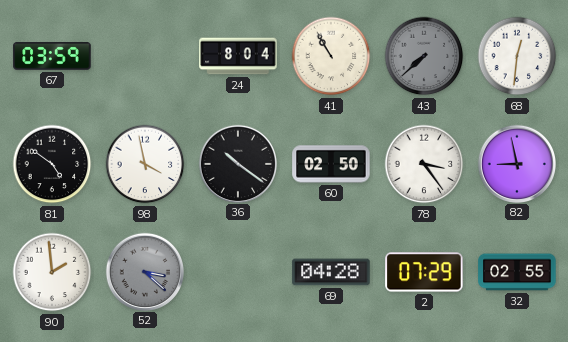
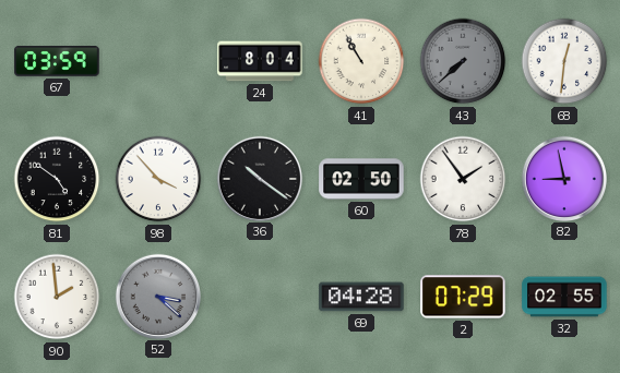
98: 3:58 -> 3:53 (158, 179)
78: 3:24 -> 1:54 (463, 179)
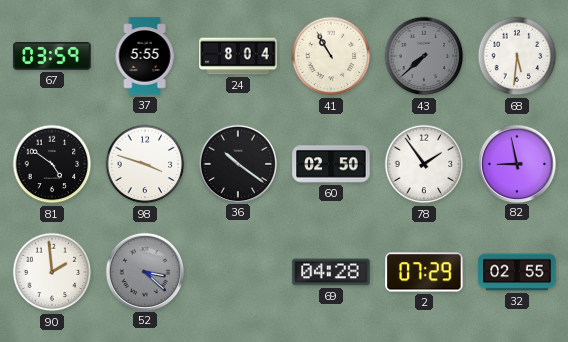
37: none -> 5:55 (145, 56)
68: 12:31 -> 5:31 (517, 56)
98: 3:53 -> 3:48 (145, 164)
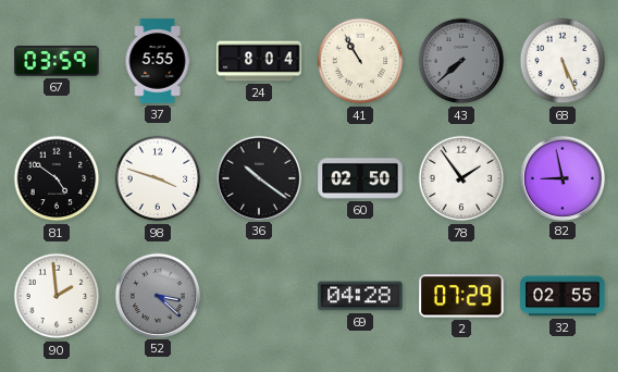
68: 5:31 -> 5:26 (563, 61)
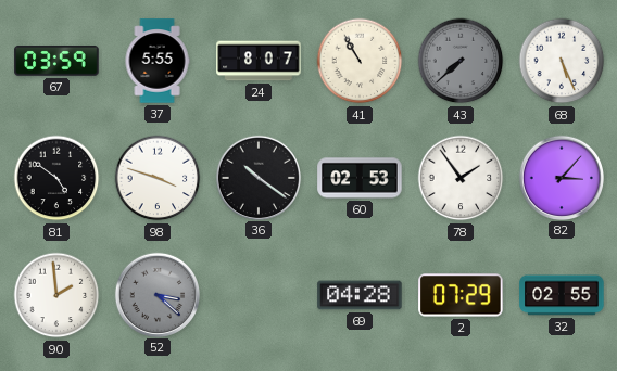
24: 8:04 -> 8:07 (259, 61)
60: 02:50 -> 02:53 (360, 178)
82: 8:58 -> 3:07 (561, 177)
